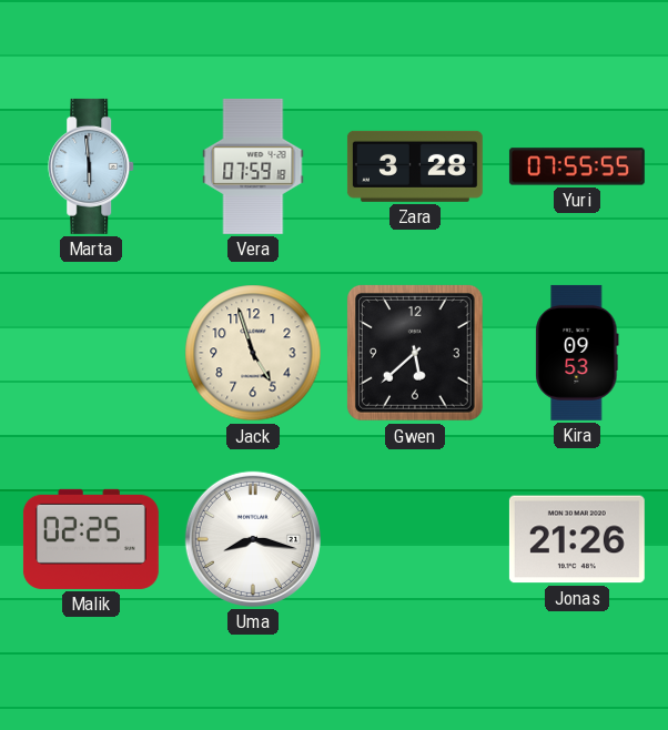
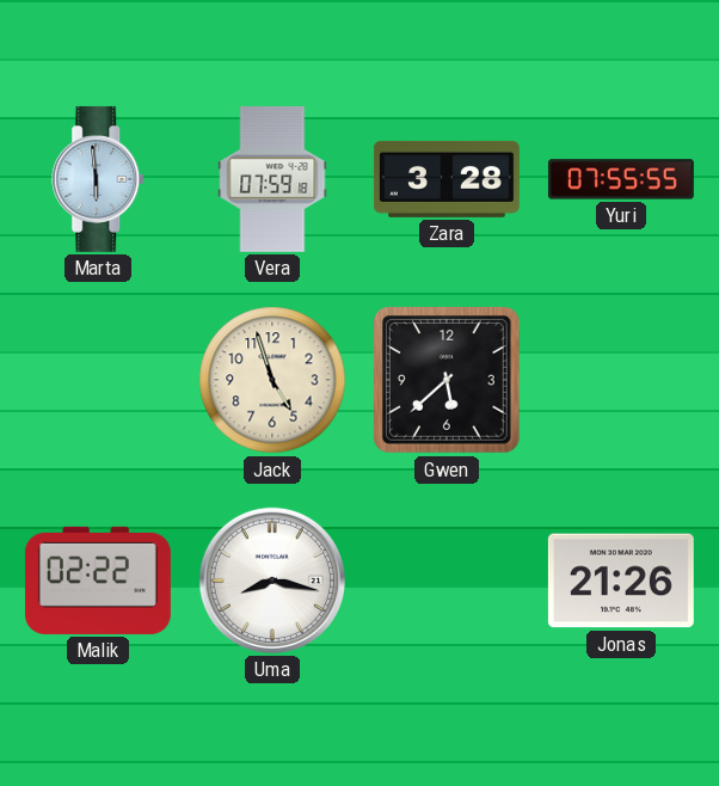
Kira: 09:53 -> none (577, 353)
Malik: 02:25 -> 02:22 (98, 581)
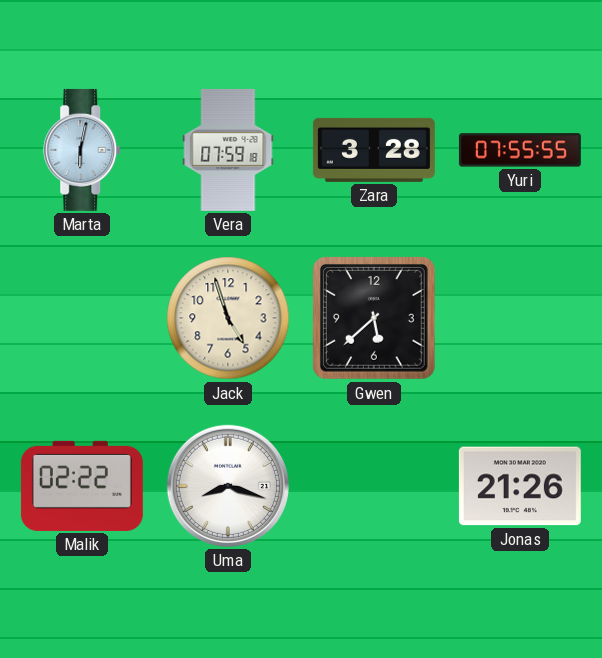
Marta: 5:59 -> 6:02 (83, 150)
Uma: 8:17 -> 8:18 (228, 486)
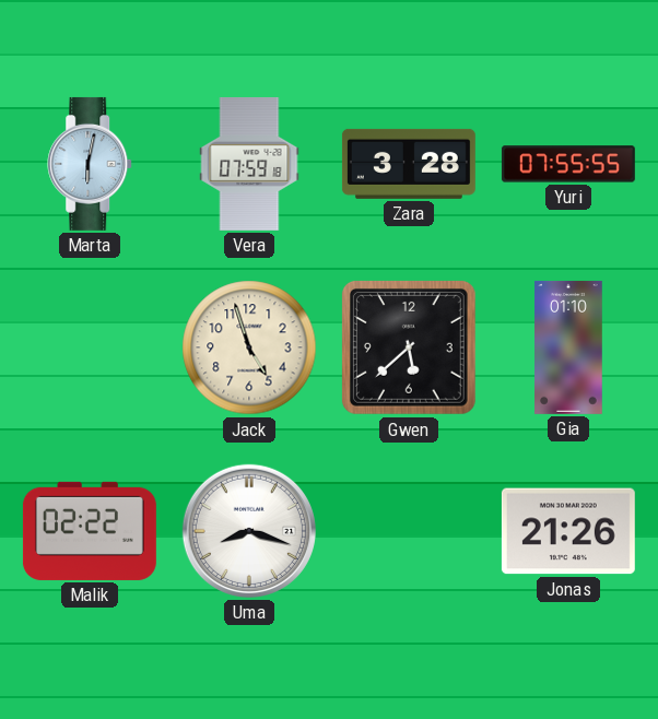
Gia: none -> 01:10 (568, 347)
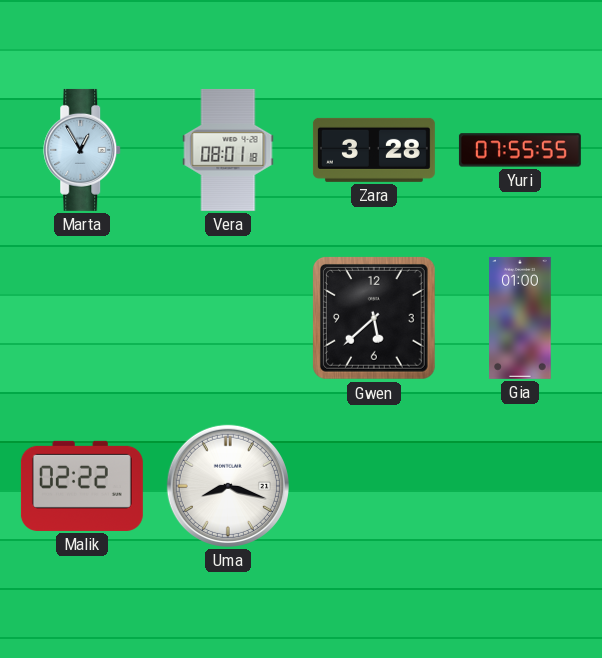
Marta: 6:02 -> 12:55 (83, 150)
Vera: 07:59 -> 08:01 (228, 150)
Jack: 4:57 -> none (249, 347)
Gia: 01:10 -> 01:00 (520, 318)
Jonas: 21:26 -> none (568, 531)
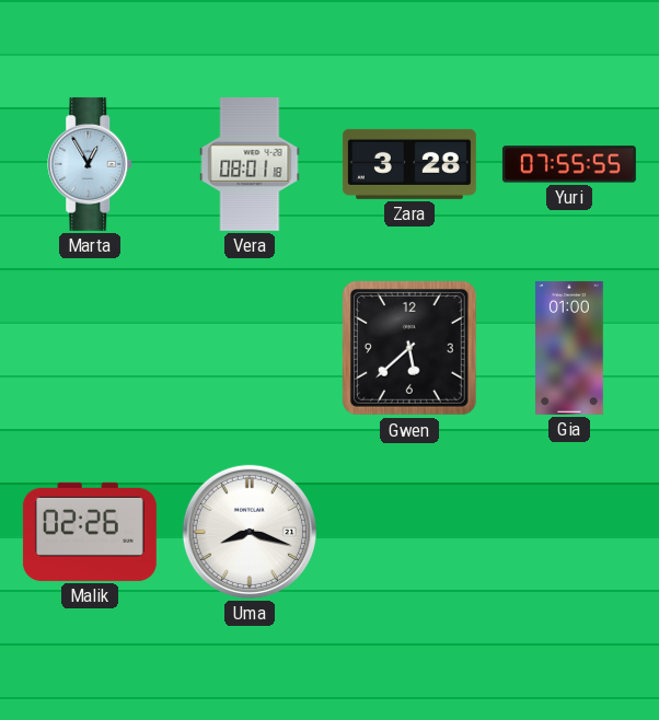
Malik: 02:22 -> 02:26 (90, 532)
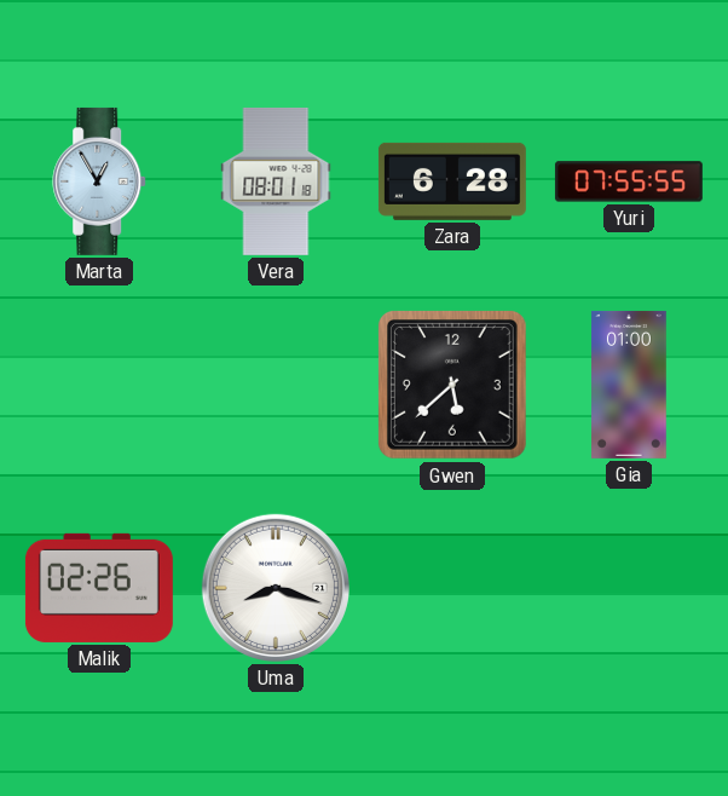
Zara: 3:28 -> 6:28 (452, 181)
